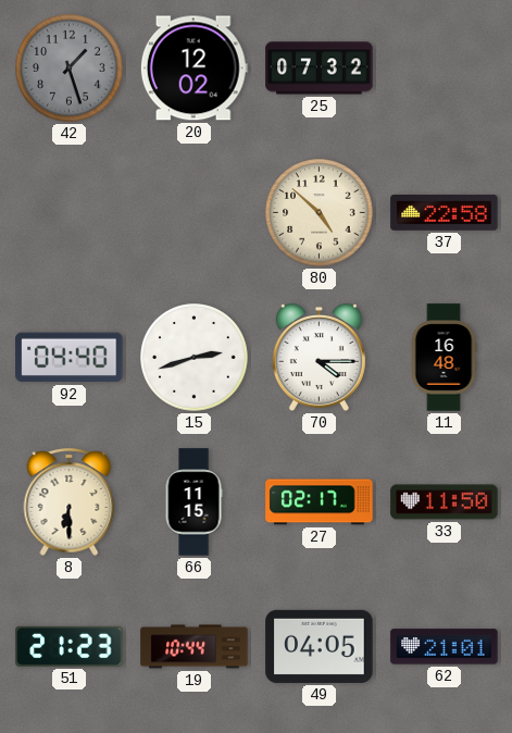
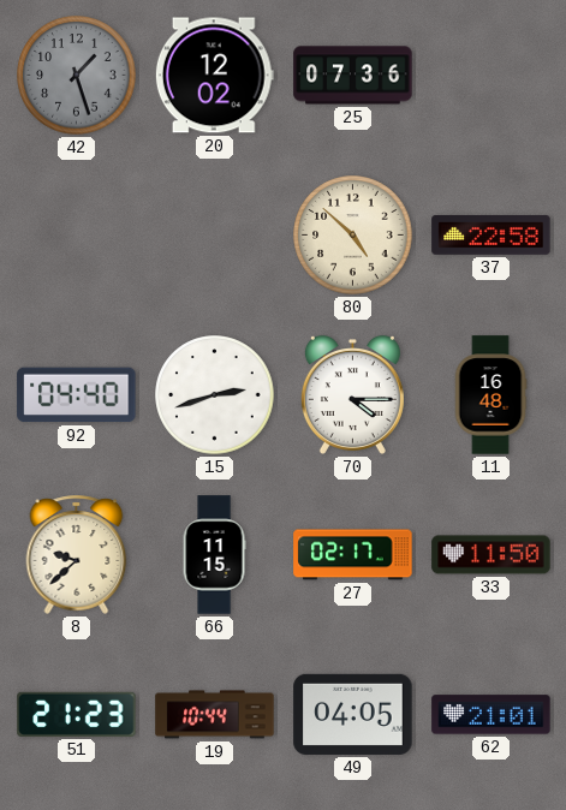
25: 07:32 -> 07:36 (353, 76)
8: 6:30 -> 9:38 (77, 554)
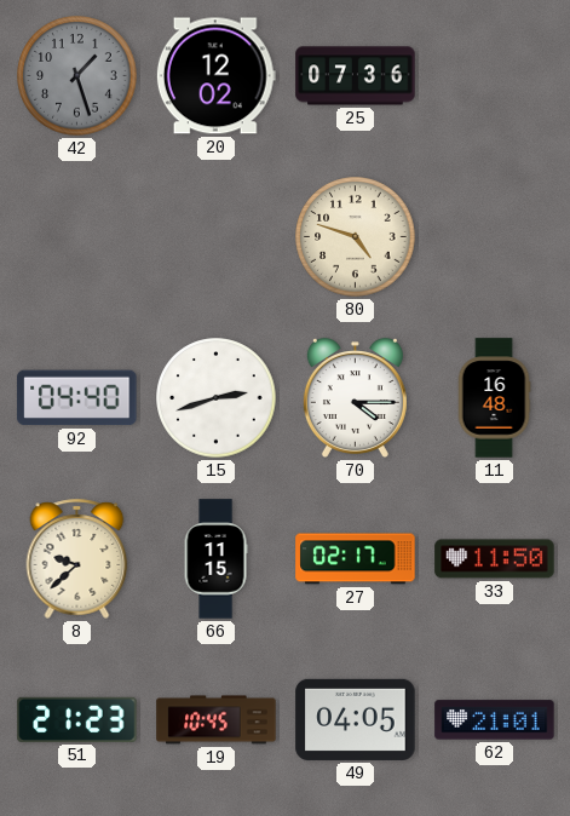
80: 4:52 -> 4:48 (356, 237)
37: 22:58 -> none (491, 234)
19: 10:44 -> 10:45 (217, 720)
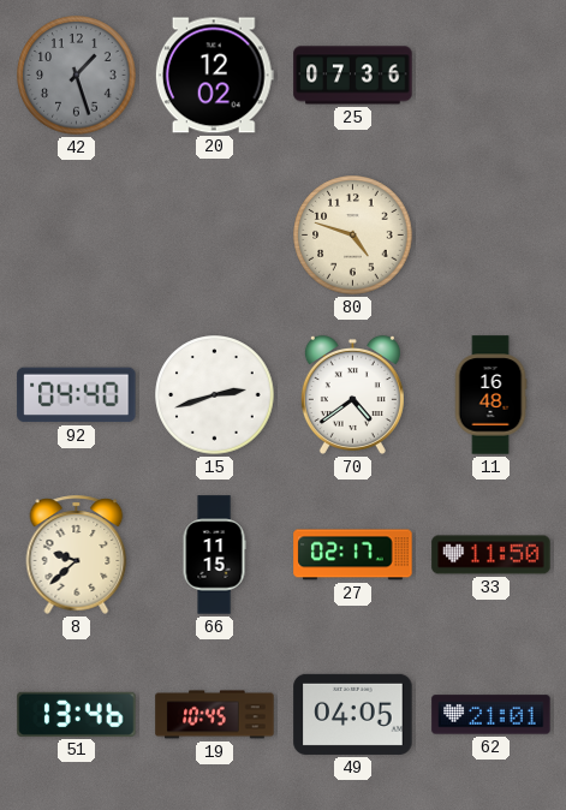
70: 4:15 -> 4:39 (352, 394)
51: 21:23 -> 13:46 (77, 714)
